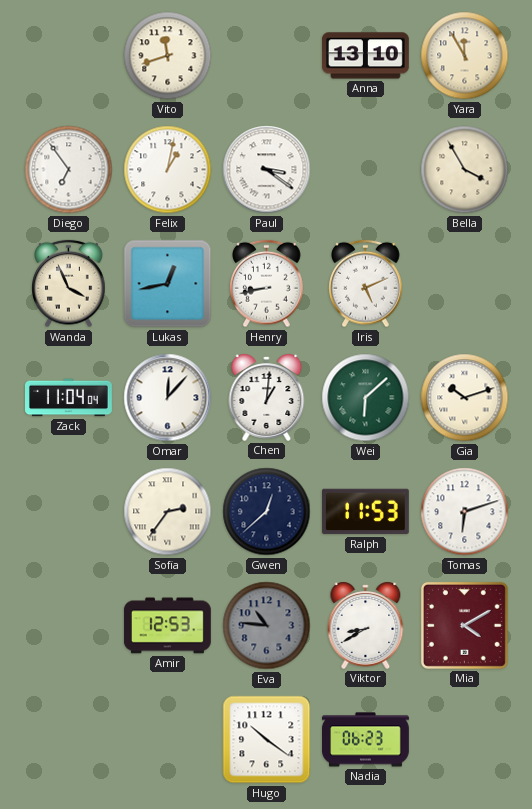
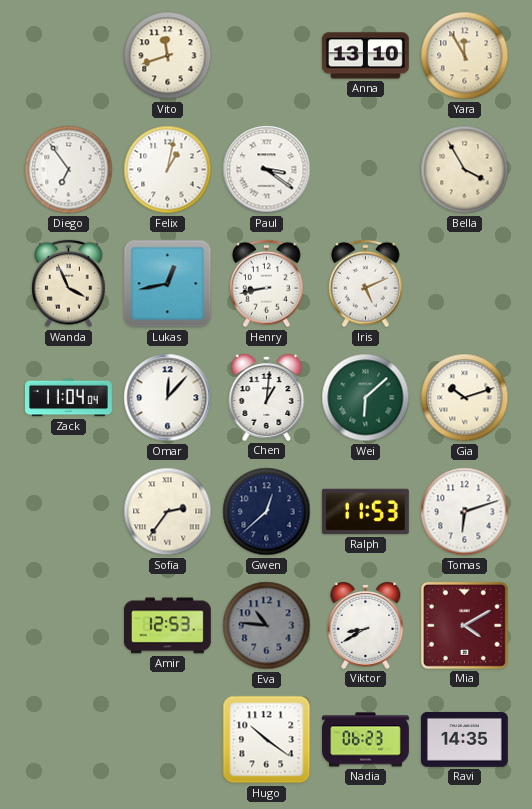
Ravi: none -> 14:35 (464, 739)
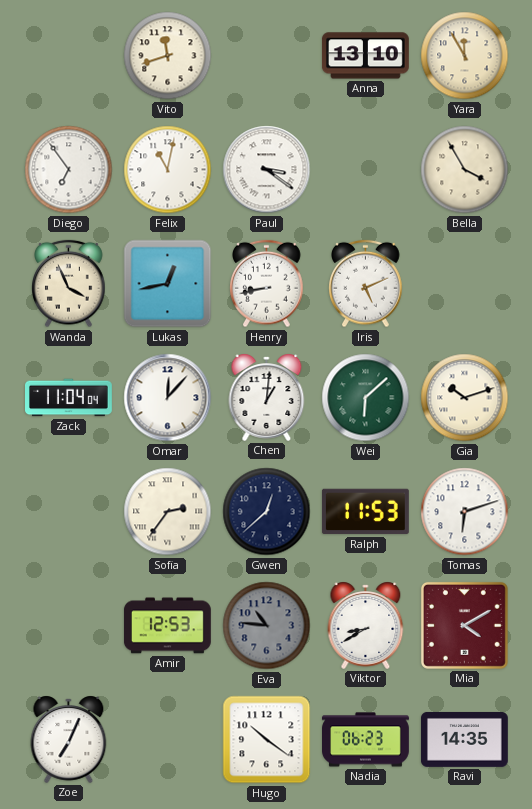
Felix: 1:02 -> 11:02 (168, 170)
Zoe: none -> 7:04 (69, 739)
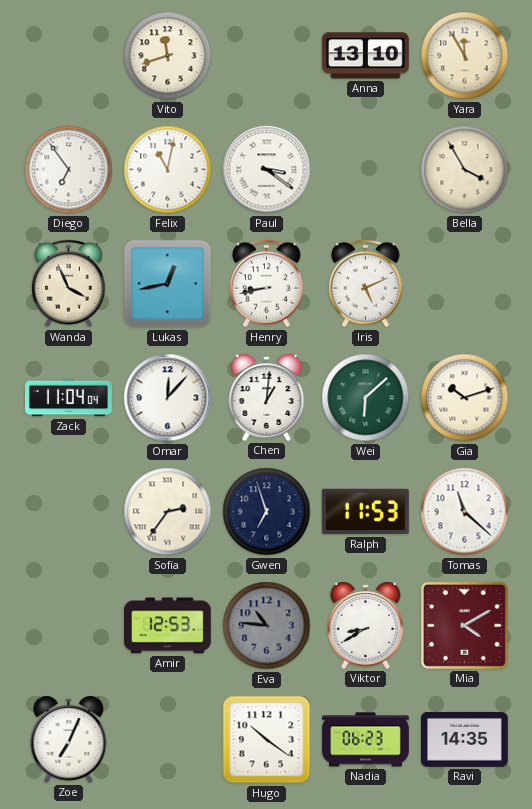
Gwen: 12:38 -> 6:57 (267, 512)
Tomas: 6:12 -> 11:22 (465, 512)
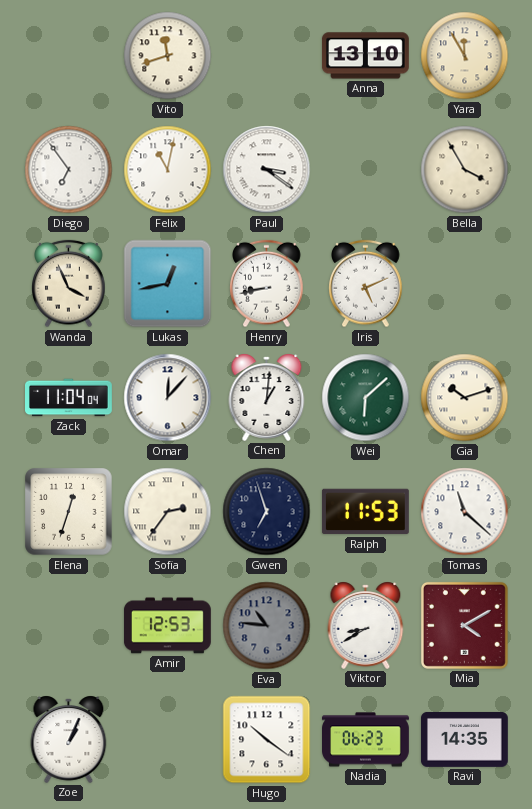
Elena: none -> 12:33 (69, 512)
Zoe: 7:04 -> 1:04 (69, 739)
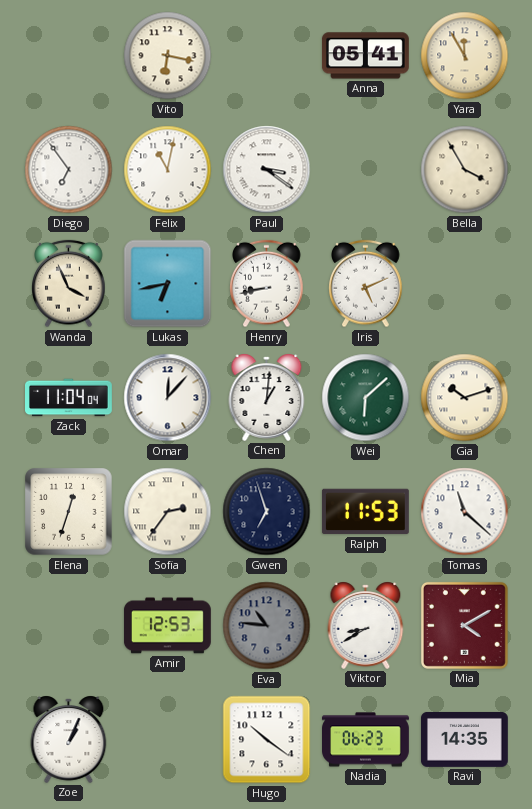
Vito: 11:42 -> 6:17 (168, 56)
Anna: 13:10 -> 05:41 (365, 56)
Lukas: 12:43 -> 6:43 (168, 284)
